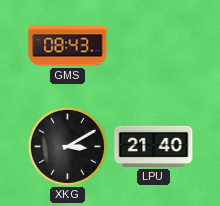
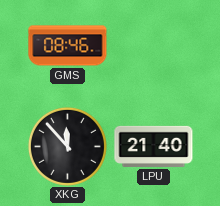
GMS: 08:43 -> 08:46 (68, 46)
XKG: 3:10 -> 11:53 (67, 146)
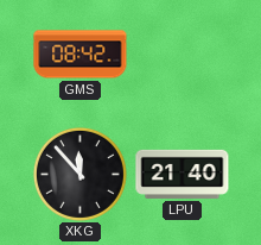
GMS: 08:46 -> 08:42 (81, 55)
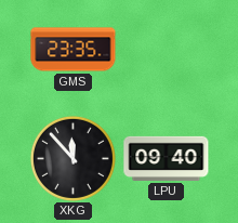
GMS: 08:42 -> 23:35 (74, 50)
LPU: 21:40 -> 09:40 (167, 158)
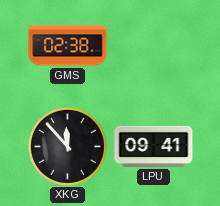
GMS: 23:35 -> 02:38 (68, 46)
LPU: 09:40 -> 09:41 (154, 146)
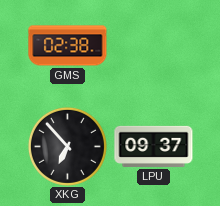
XKG: 11:53 -> 6:53 (67, 146)
LPU: 09:41 -> 09:37 (154, 146)
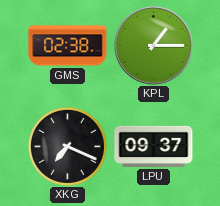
KPL: none -> 1:15 (154, 46)
XKG: 6:53 -> 7:19 (67, 146)
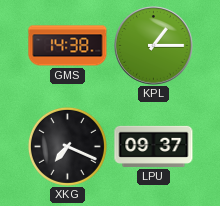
GMS: 02:38 -> 14:38 (68, 46)
